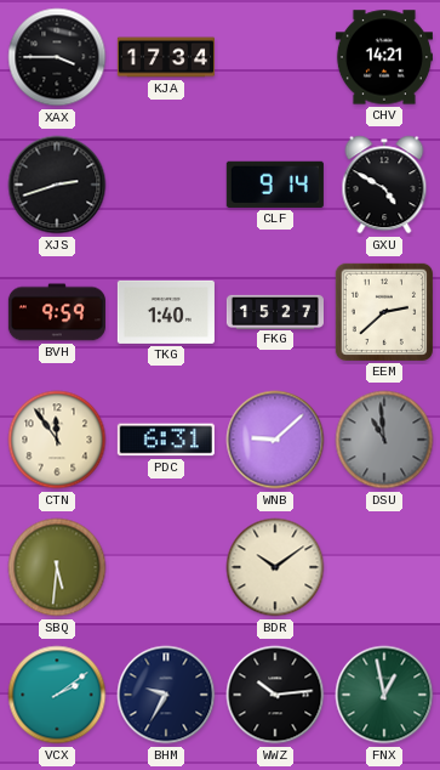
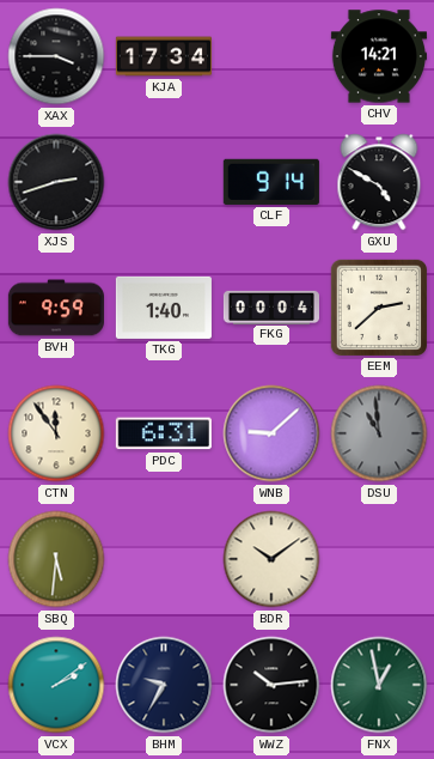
FKG: 15:27 -> 00:04 (270, 306)
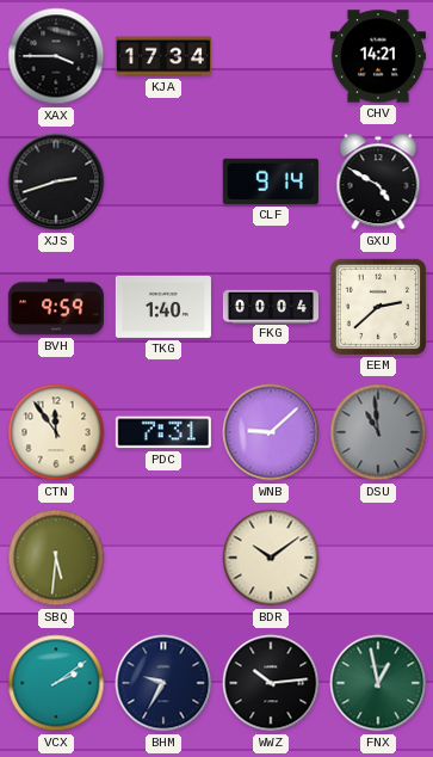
PDC: 6:31 -> 7:31 (163, 432)
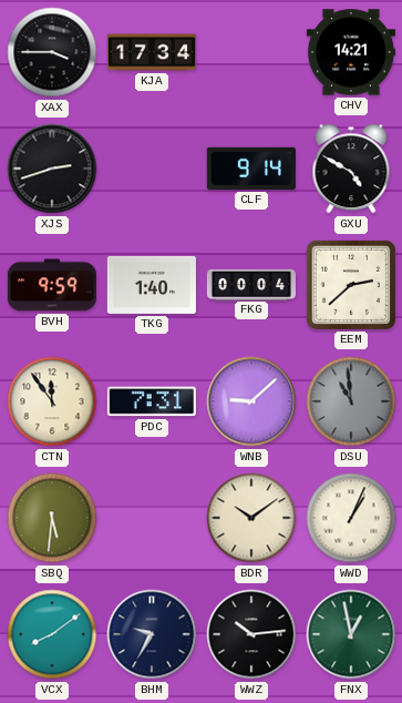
WWD: none -> 1:04 (351, 518)
VCX: 2:09 -> 8:09 (52, 634)
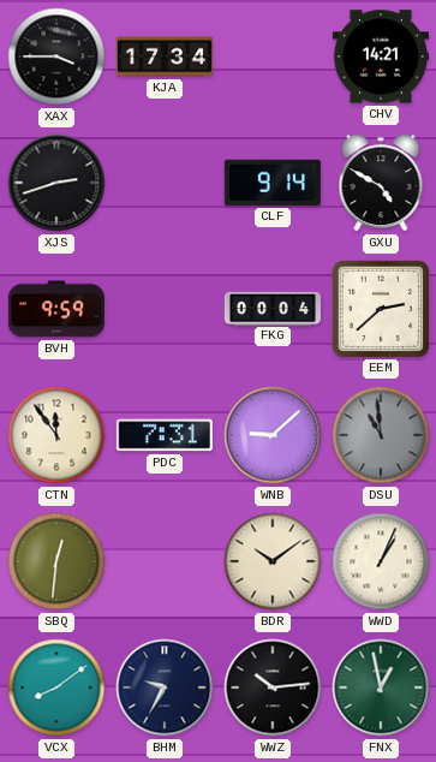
TKG: 1:40 -> none (152, 285)
SBQ: 5:31 -> 12:31 (56, 561)
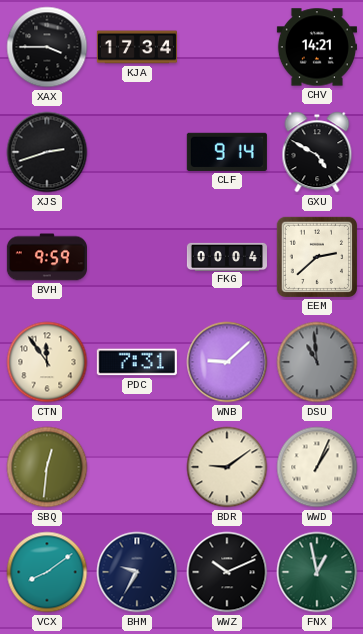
BDR: 10:09 -> 9:09 (227, 467)
WWZ: 10:14 -> 10:11 (227, 572)
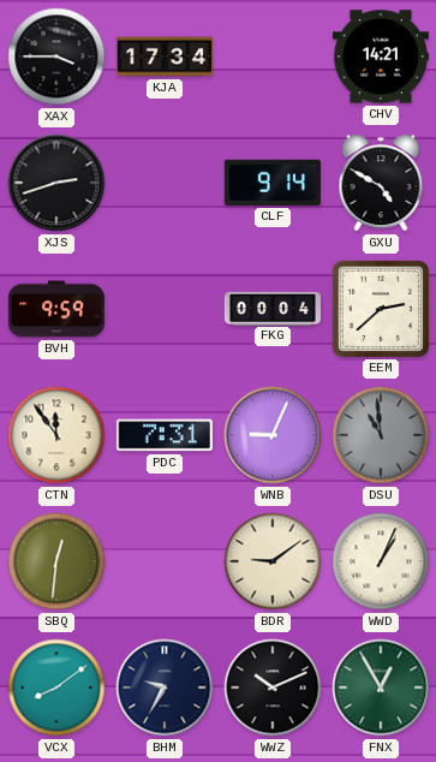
WNB: 9:08 -> 9:04 (273, 435)
FNX: 12:58 -> 12:55 (381, 687)
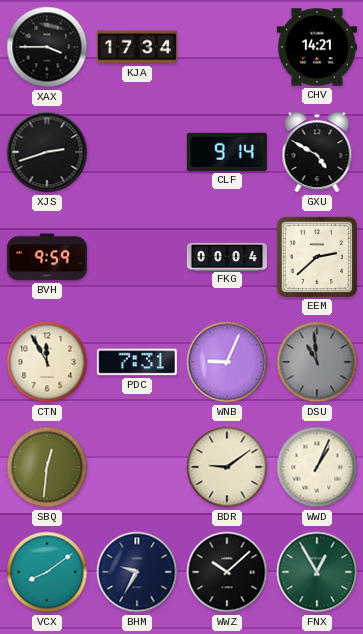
CTN: 11:54 -> 11:55 (47, 362)
WWZ: 10:11 -> 10:08 (227, 572)
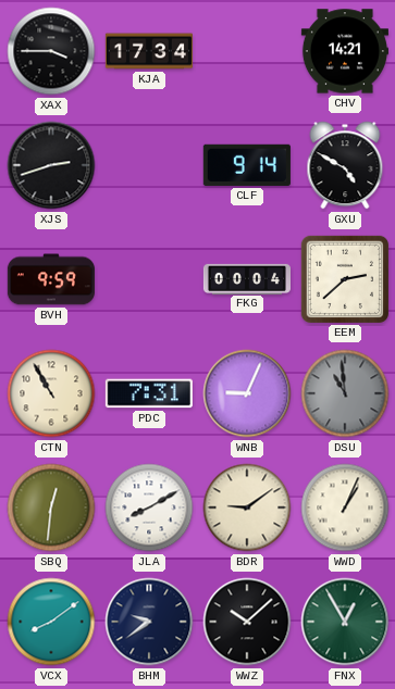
CTN: 11:55 -> 10:55 (51, 393)
JLA: none -> 8:10 (149, 508)
BHM: 9:35 -> 9:39 (149, 622)
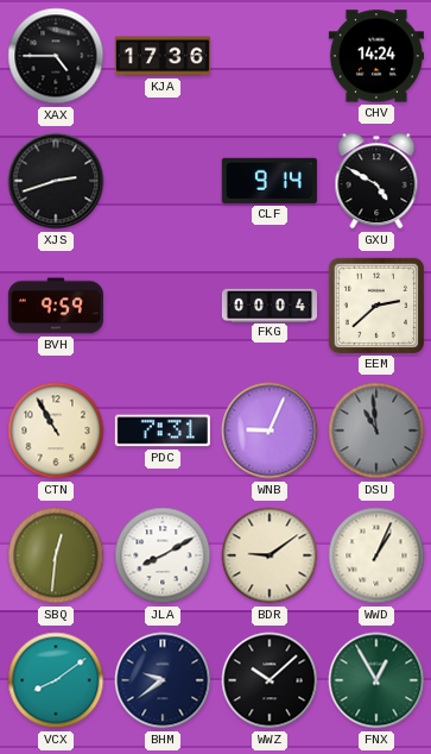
XAX: 3:45 -> 4:45 (56, 56)
KJA: 17:34 -> 17:36 (163, 56)
CHV: 14:21 -> 14:24 (376, 56)
